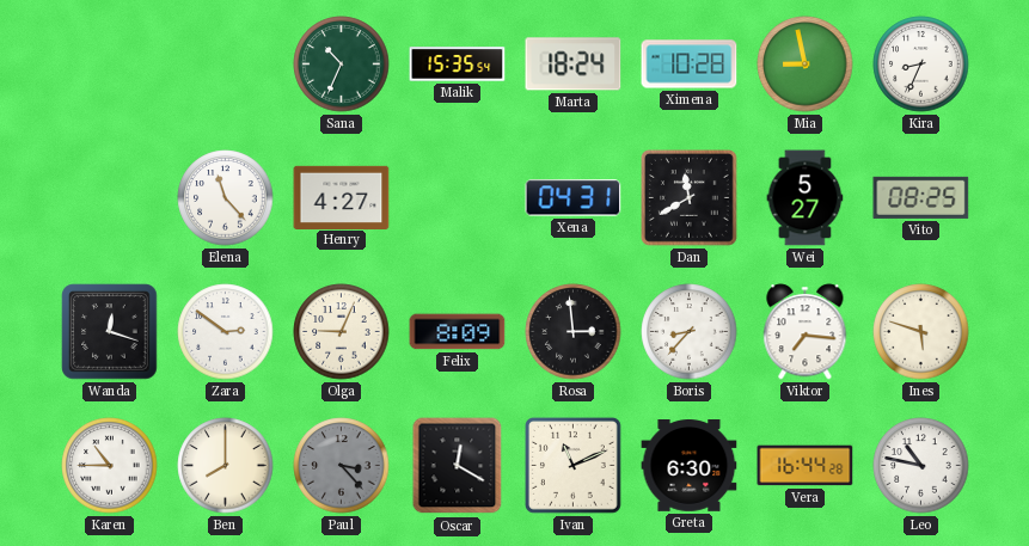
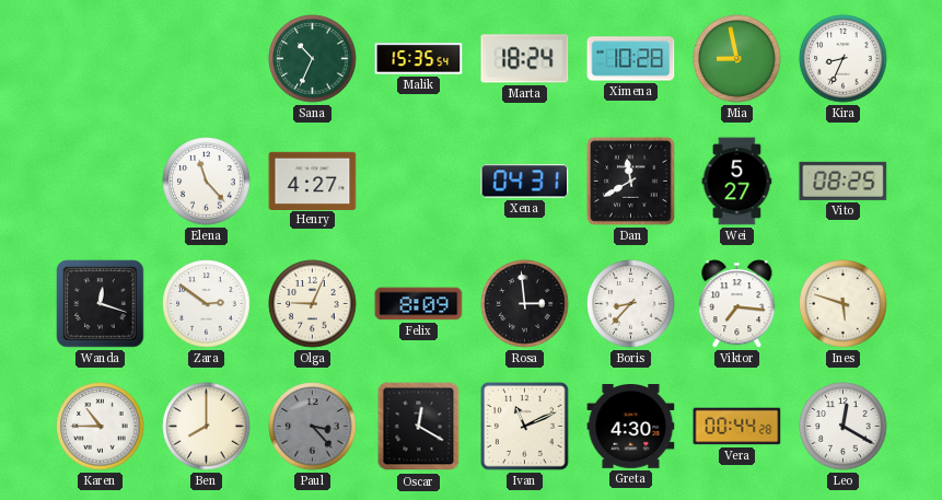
Greta: 6:30 -> 4:30 (631, 427)
Vera: 16:44 -> 00:44 (737, 427)
Leo: 10:47 -> 12:20 (844, 427)
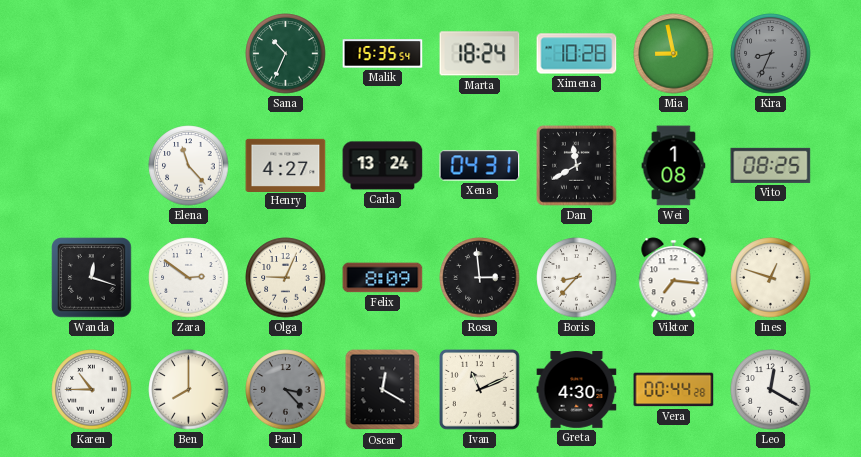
Kira dial: white -> grey (771, 54)
Carla: none -> 13:24 (383, 166)
Wei: 5:27 -> 1:08 (674, 166)
Ines: 5:48 -> 12:48 (771, 278)
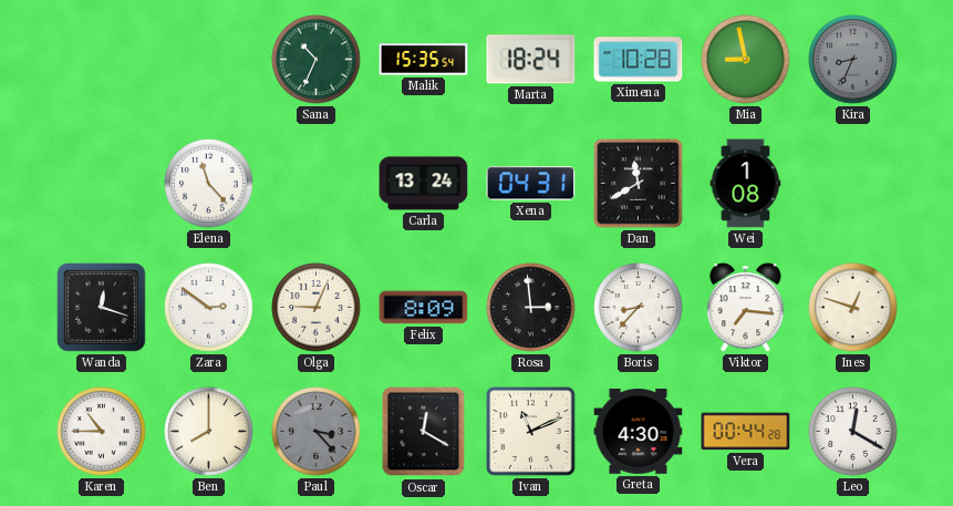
Henry: 4:27 -> none (286, 165)
Vito: 08:25 -> none (771, 165)
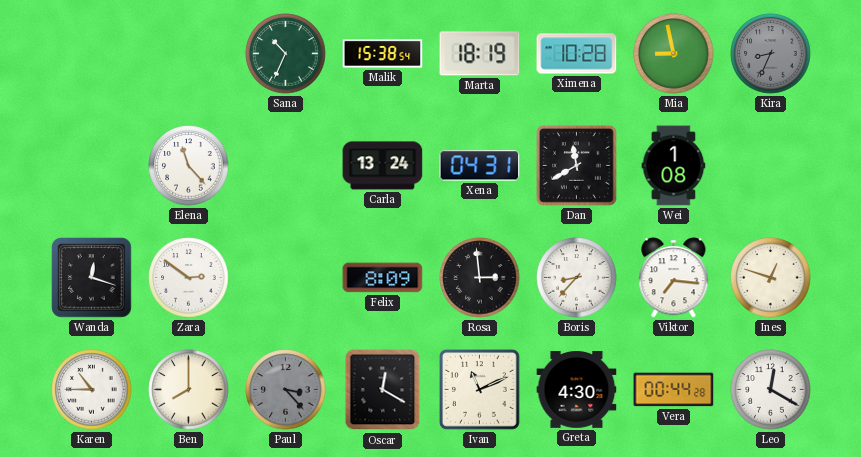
Malik: 15:35 -> 15:38 (383, 54)
Marta: 18:24 -> 18:19 (480, 54)
Olga: 9:04 -> none (317, 308)
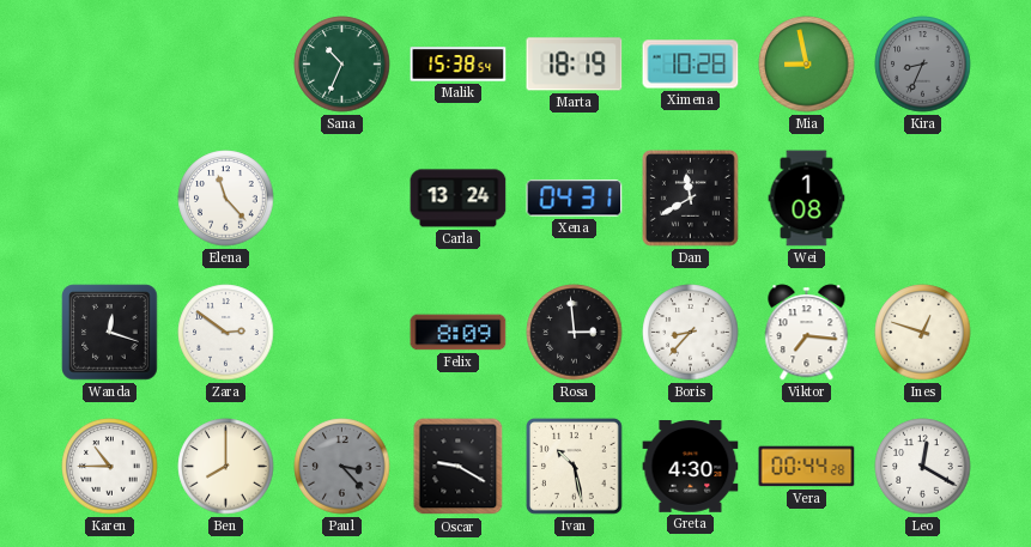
Oscar: 12:20 -> 9:20 (459, 467)
Ivan: 11:11 -> 10:28 (575, 467)
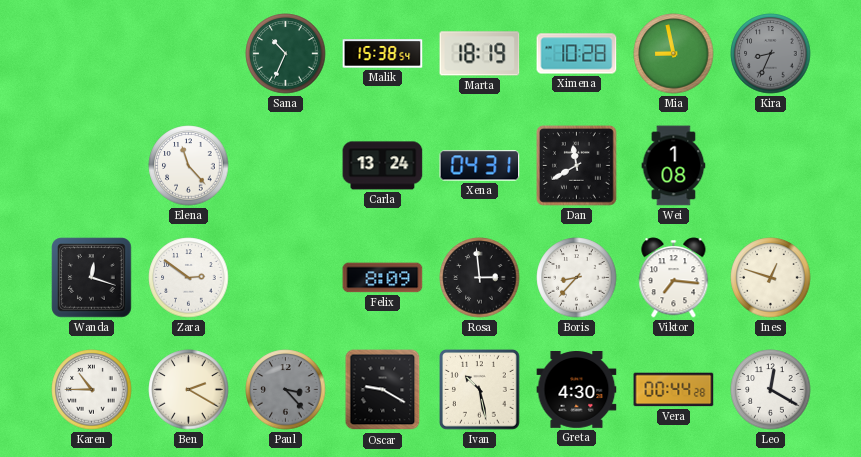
Ben: 8:00 -> 2:20 (189, 390)
